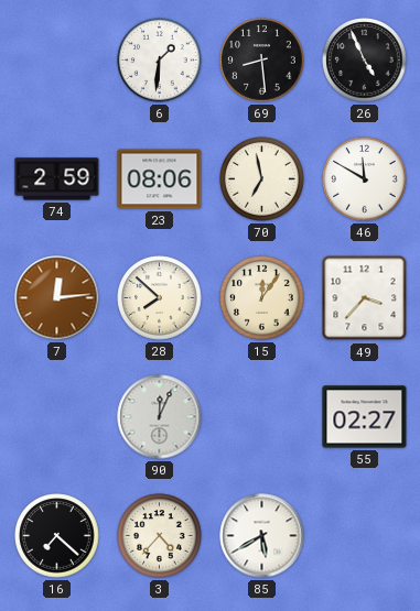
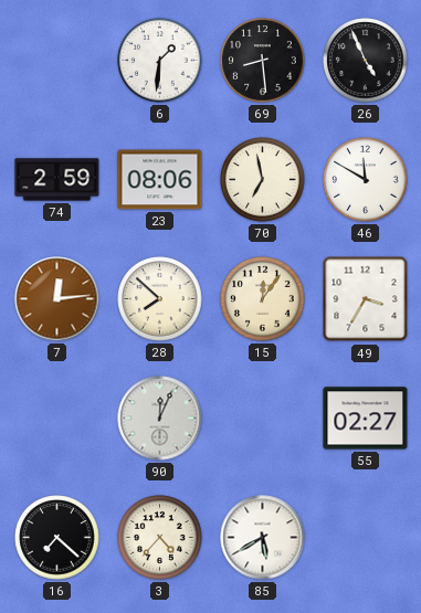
49: 3:37 -> 3:35 (366, 299)
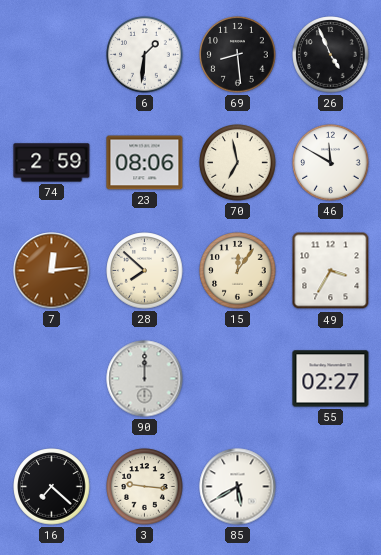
90: 12:04 -> 12:00 (145, 379)
3: 4:37 -> 9:16 (145, 487)
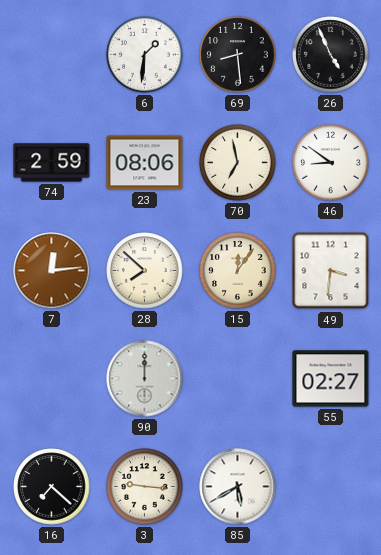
46: 11:50 -> 8:51 (331, 163)
49: 3:35 -> 3:31 (331, 271)
